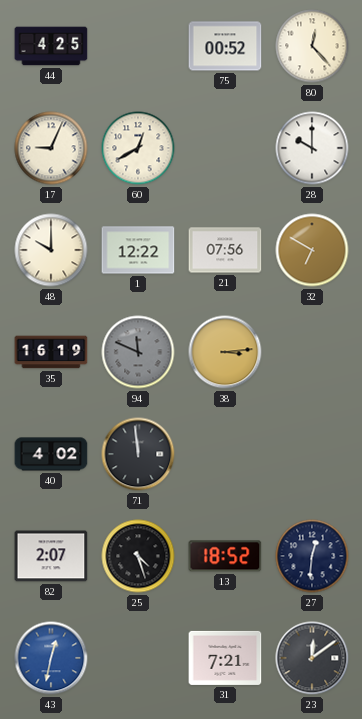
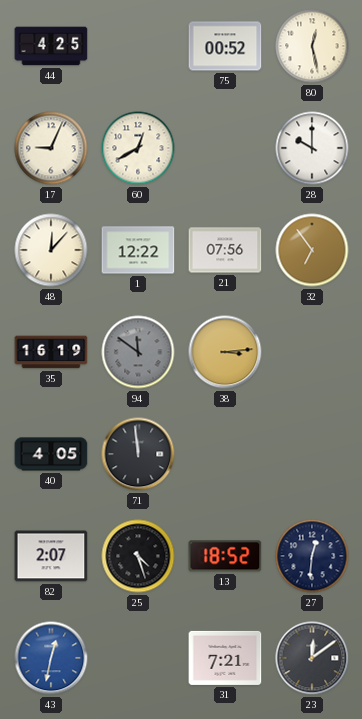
80: 12:23 -> 12:28 (312, 46)
48: 10:00 -> 12:07 (51, 250)
32: 6:50 -> 6:54 (312, 250)
94: 11:49 -> 11:51 (138, 352)
40: 4:02 -> 4:05 (51, 454)
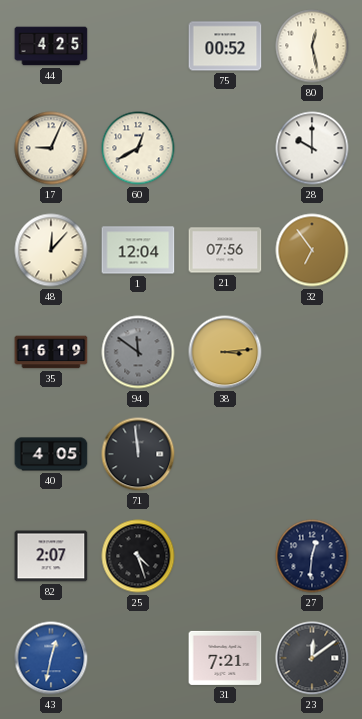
1: 12:22 -> 12:04 (138, 250)
13: 18:52 -> none (225, 556)
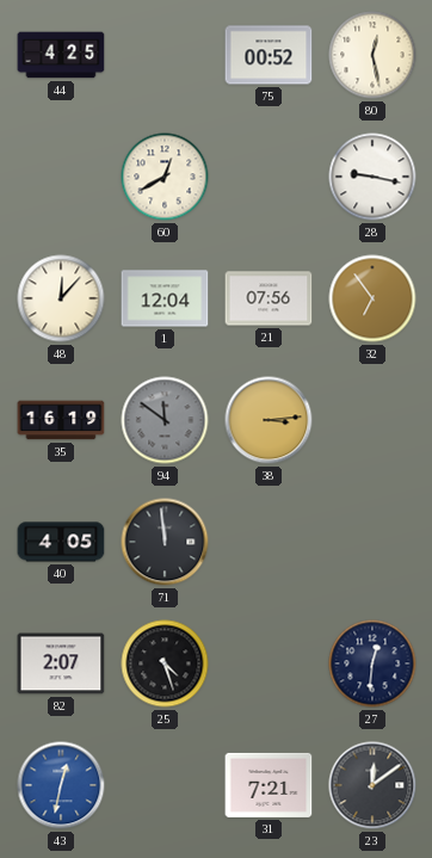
17: 9:04 -> none (51, 148)
28: 10:00 -> 9:17 (372, 177)
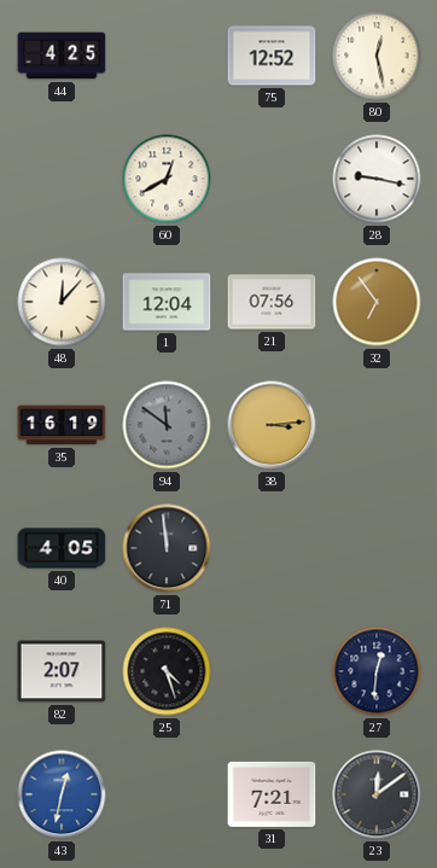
75: 00:52 -> 12:52 (272, 56)
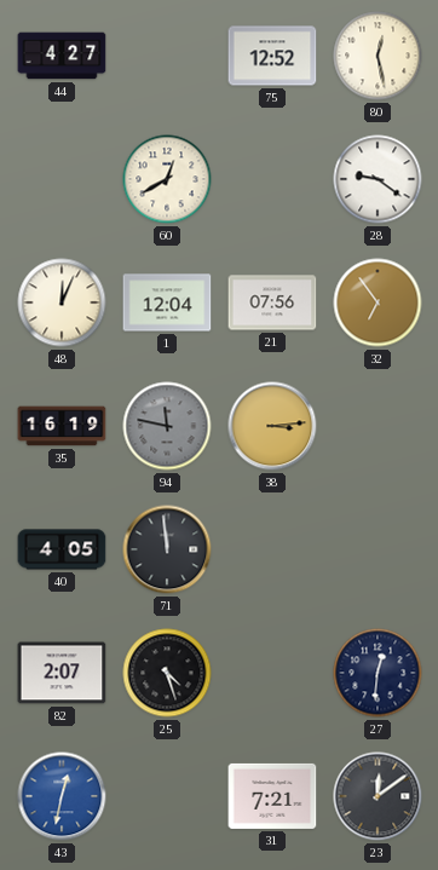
44: 4:25 -> 4:27 (62, 56)
28: 9:17 -> 9:21 (378, 179)
48: 12:07 -> 12:04 (62, 303)
94: 11:51 -> 11:47 (167, 426)
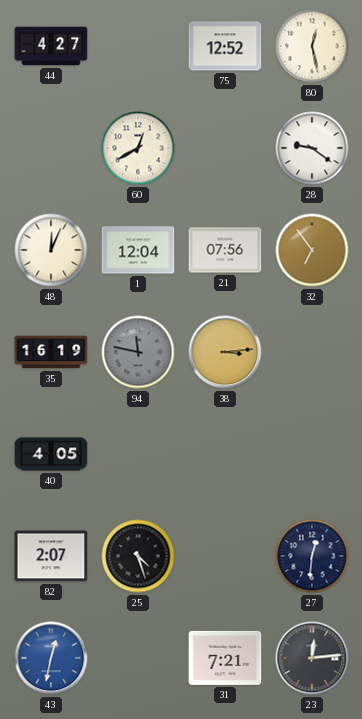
71: 11:59 -> none (167, 549)
23: 12:09 -> 12:14 (312, 658)
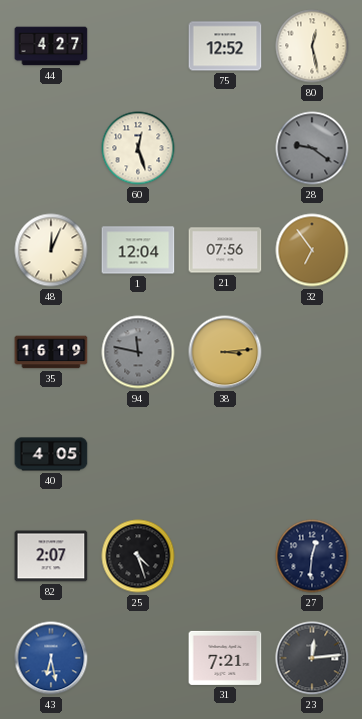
60: 12:40 -> 12:27 (138, 148)
28 dial: white -> grey (312, 148)
43: 12:32 -> 6:28 (51, 658)
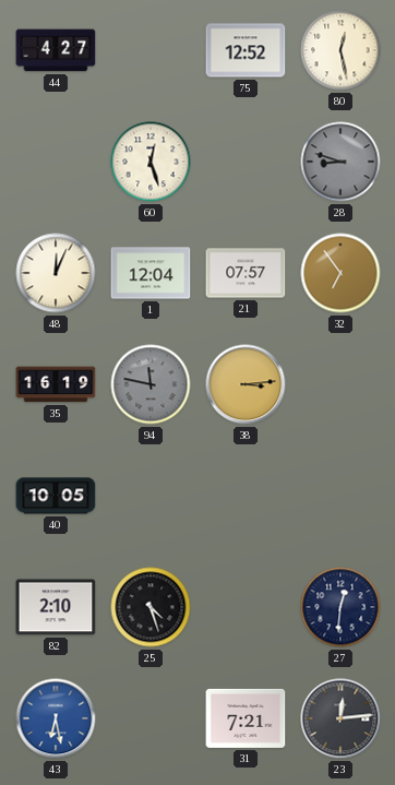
28: 9:21 -> 8:48 (340, 162)
21: 07:56 -> 07:57 (246, 273)
40: 4:05 -> 10:05 (56, 496)
82: 2:07 -> 2:10 (56, 607)
